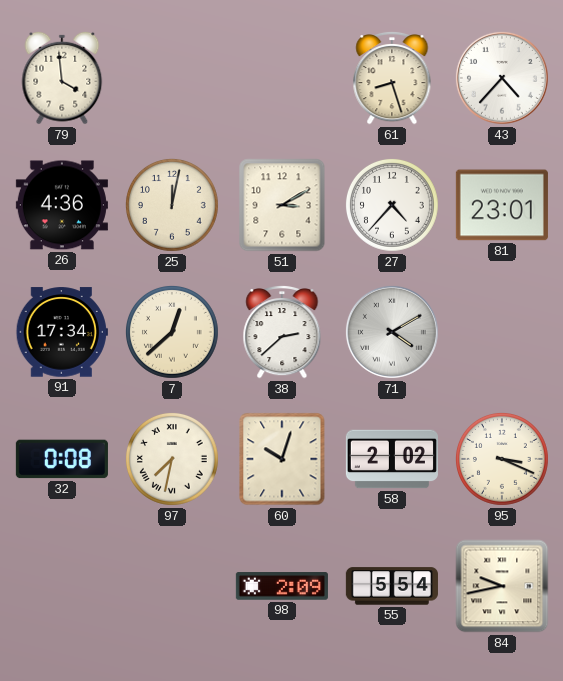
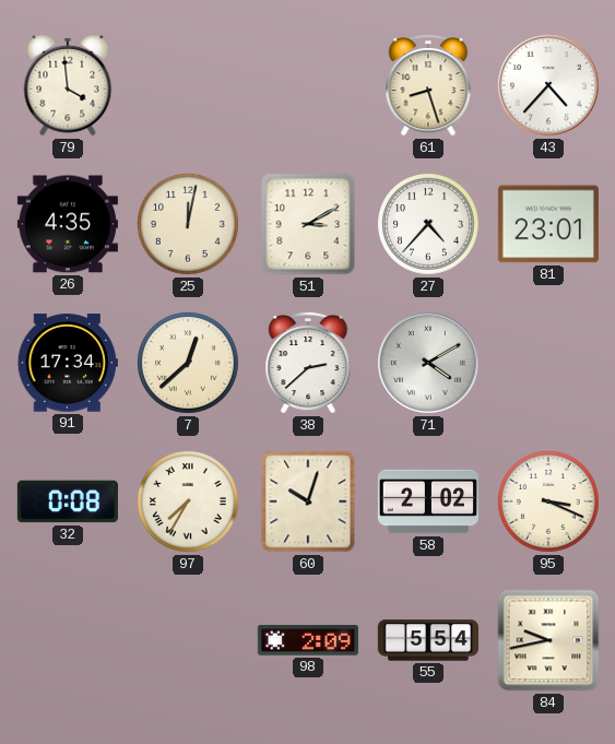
26: 4:36 -> 4:35 (68, 224)
97: 7:32 -> 7:35 (189, 503)
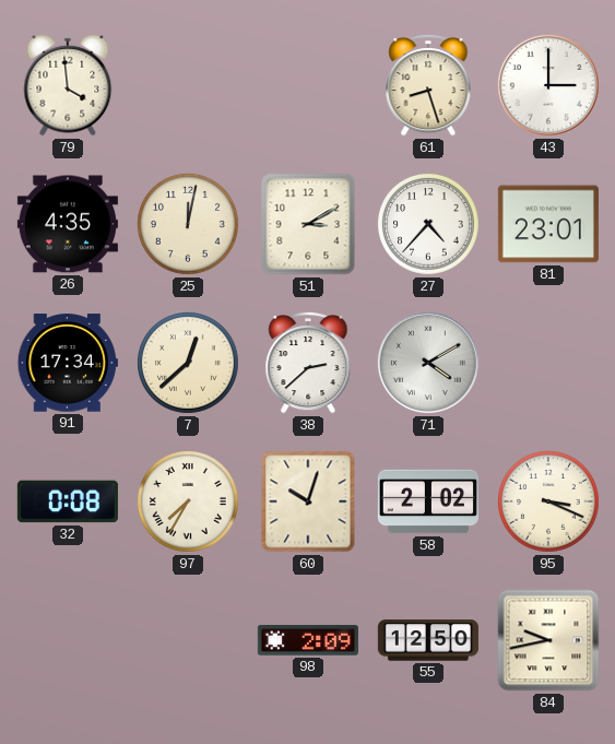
43: 4:37 -> 3:00 (548, 85)
55: 5:54 -> 12:50 (428, 640)
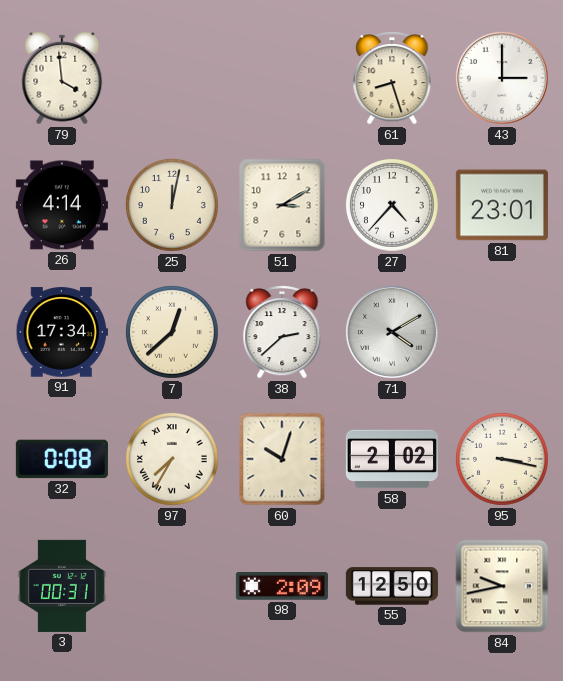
26: 4:35 -> 4:14 (62, 205)
95: 3:19 -> 3:17 (503, 460)
3: none -> 00:31 (62, 586)
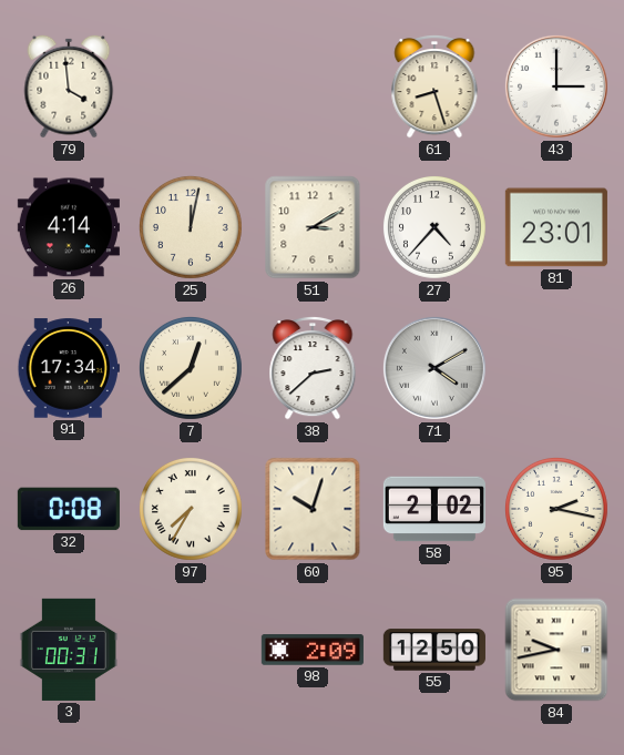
95: 3:17 -> 2:17 (557, 510)
